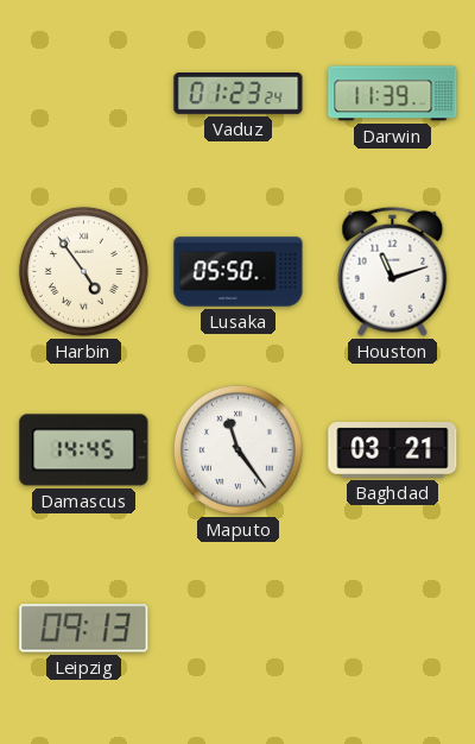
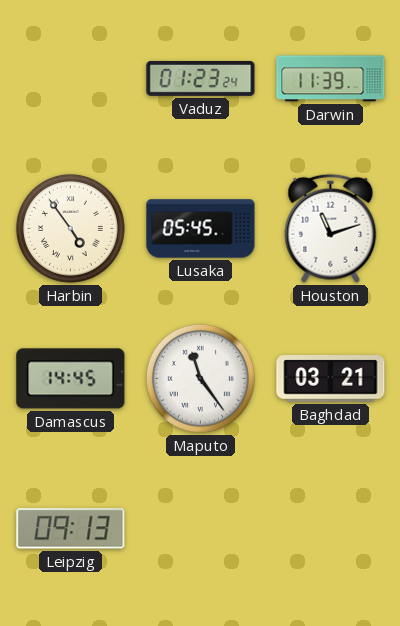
Lusaka: 05:50 -> 05:45 (201, 229)
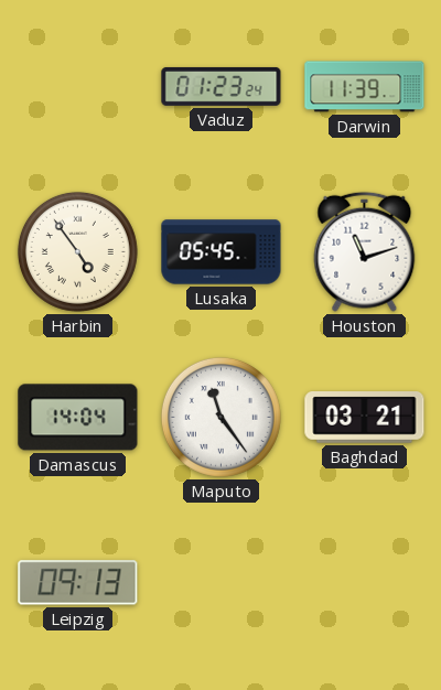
Damascus: 14:45 -> 14:04 (78, 418)
